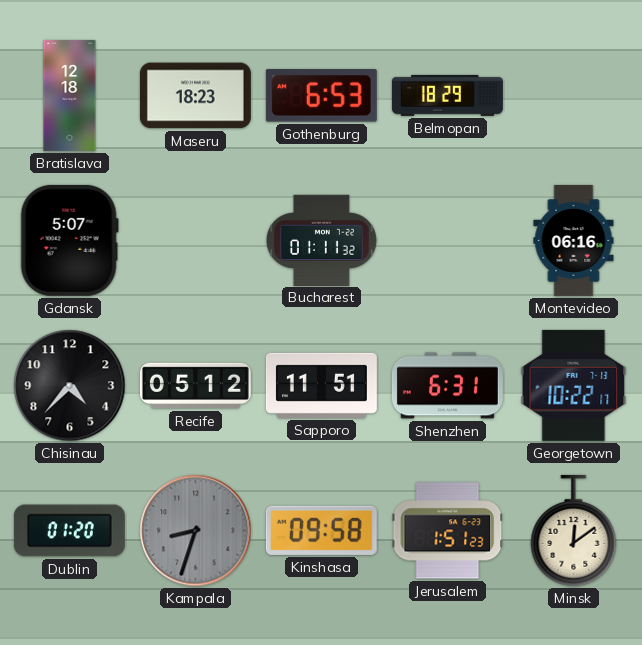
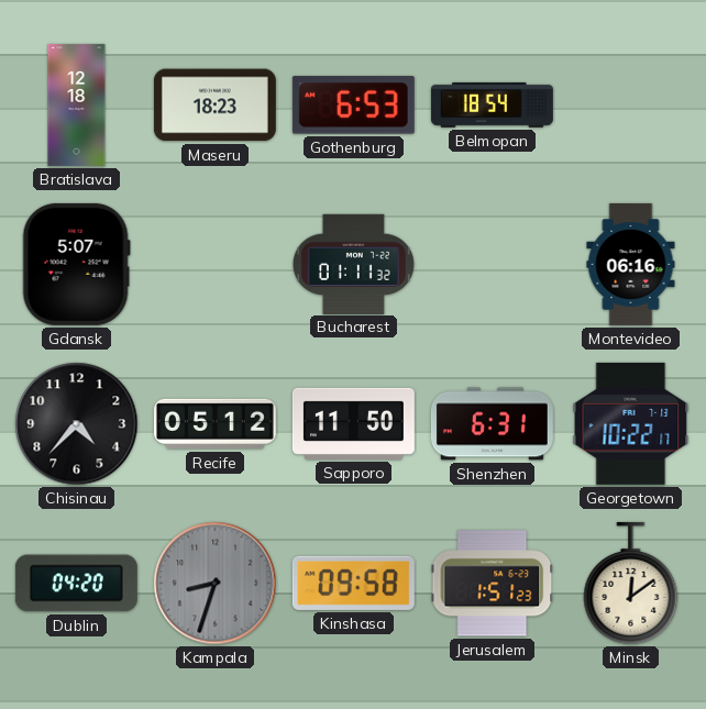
Belmopan: 18:29 -> 18:54 (492, 104)
Sapporo: 11:51 -> 11:50 (353, 423)
Dublin: 01:20 -> 04:20 (76, 584)
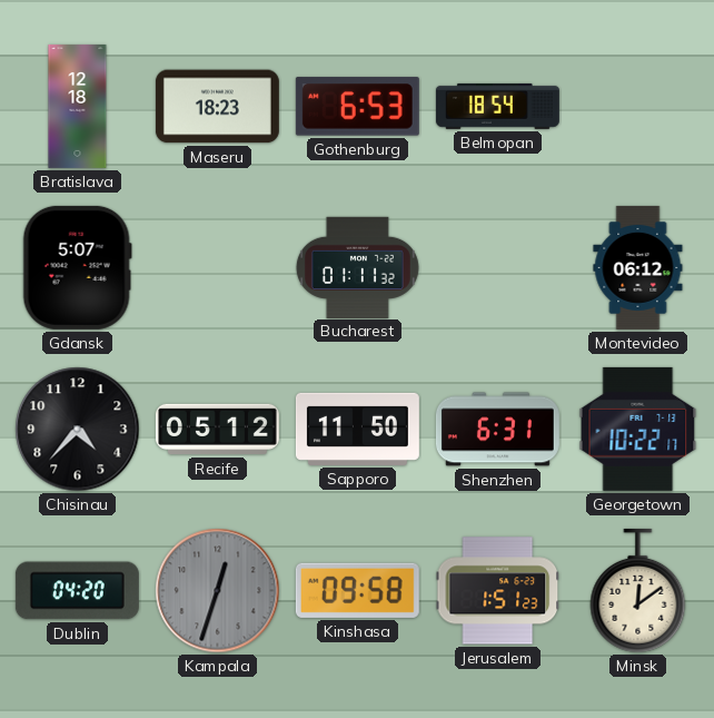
Montevideo: 06:16 -> 06:12 (638, 267)
Kampala: 8:33 -> 12:33 (218, 591)
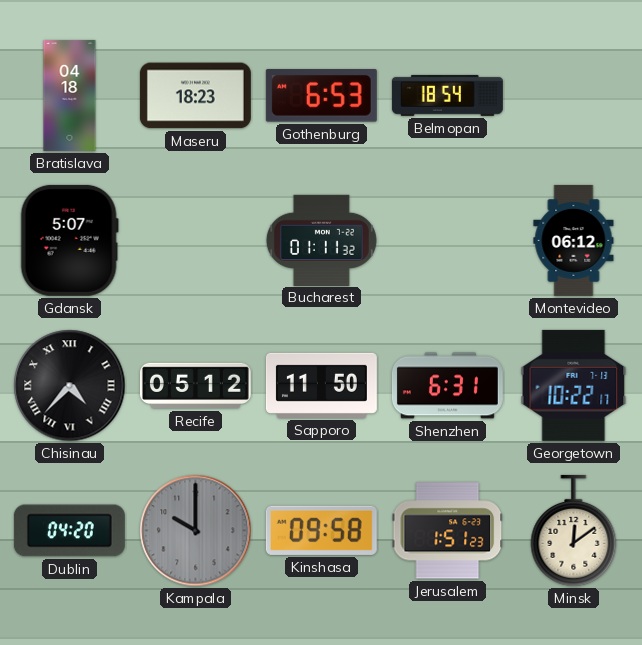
Bratislava: 12:18 -> 04:18 (70, 95)
Chisinau numerals: Arabic -> Roman (70, 386)
Kampala: 12:33 -> 10:00 (196, 531)
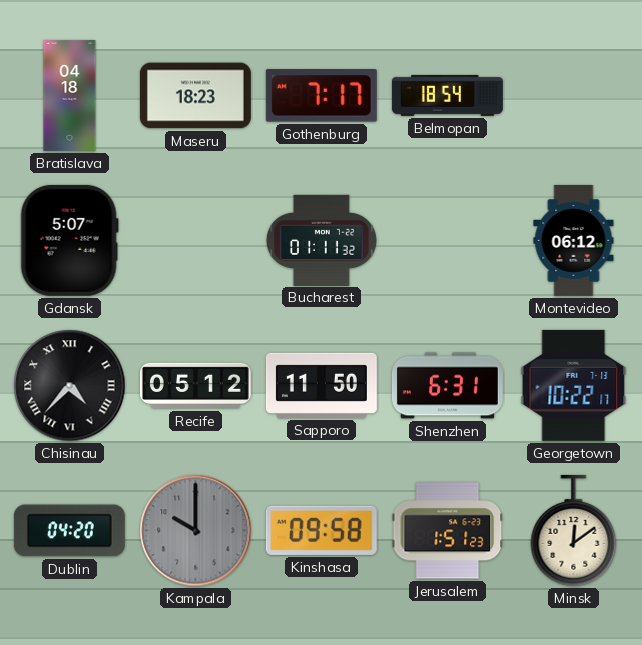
Gothenburg: 6:53 -> 7:17 (321, 96)
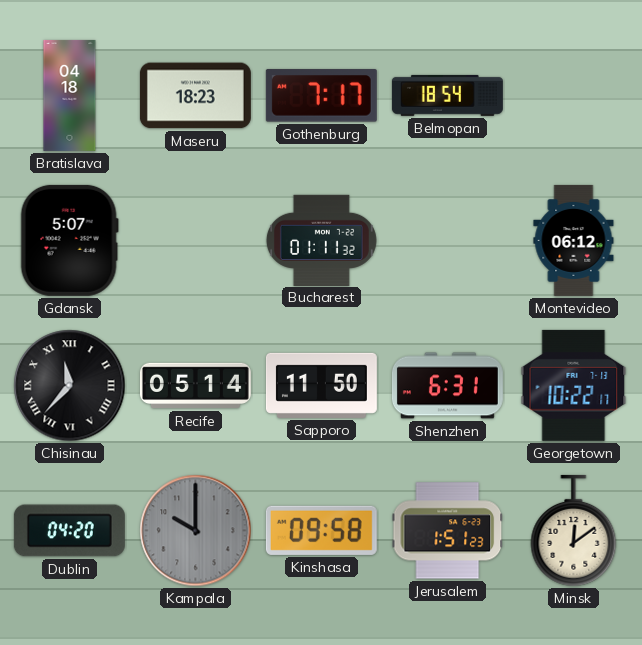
Chisinau: 4:37 -> 11:37 (70, 386)
Recife: 05:12 -> 05:14 (195, 386)
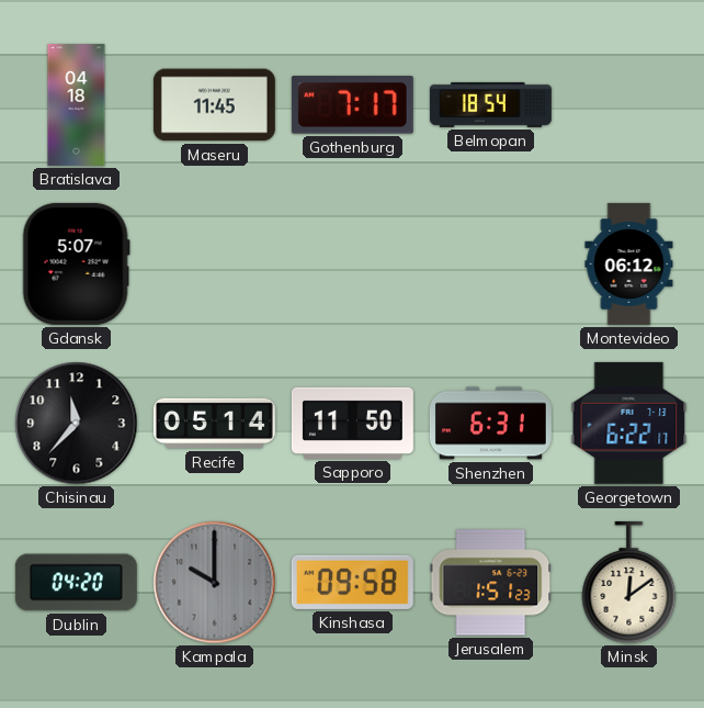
Maseru: 18:23 -> 11:45 (214, 105)
Bucharest: 01:11 -> none (321, 240)
Chisinau numerals: Roman -> Arabic (77, 424)
Georgetown: 10:22 -> 6:22 (629, 423)
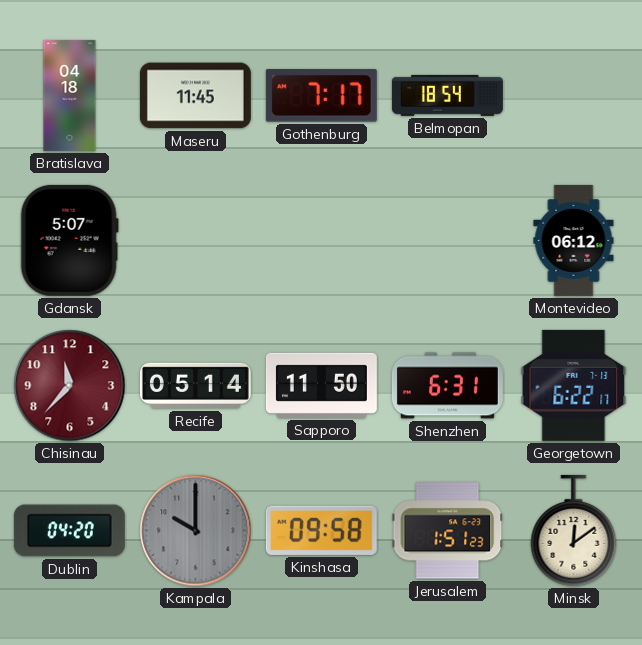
Chisinau dial: black -> burgundy (70, 386)
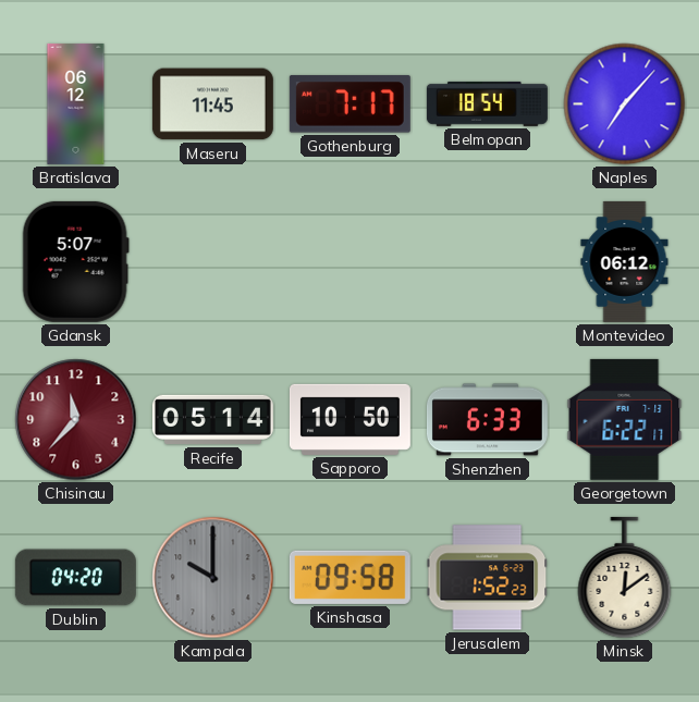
Bratislava: 04:18 -> 06:12 (76, 103)
Naples: none -> 7:07 (625, 104)
Sapporo: 11:50 -> 10:50 (349, 419)
Shenzhen: 6:31 -> 6:33 (487, 420)
Jerusalem: 1:51 -> 1:52 (488, 578)
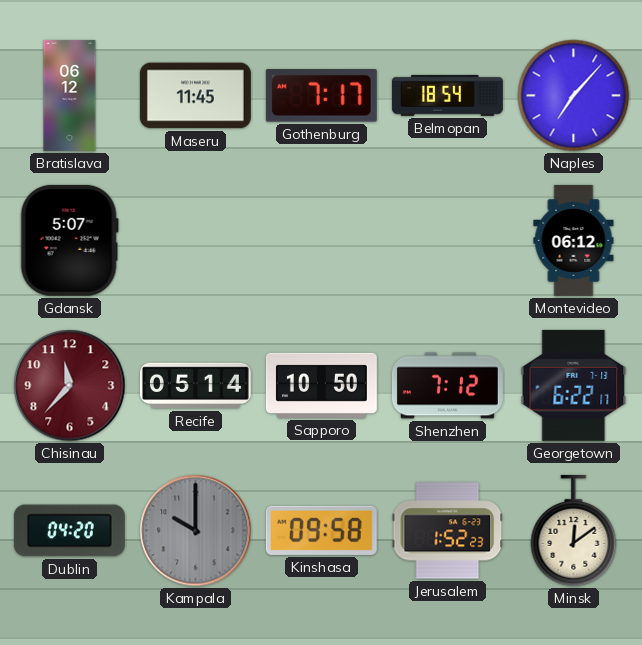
Shenzhen: 6:33 -> 7:12 (447, 386)
